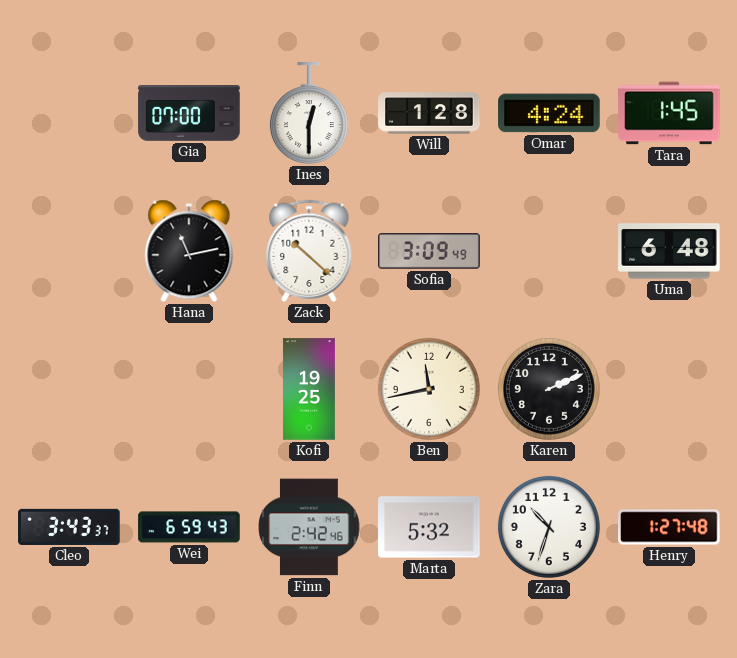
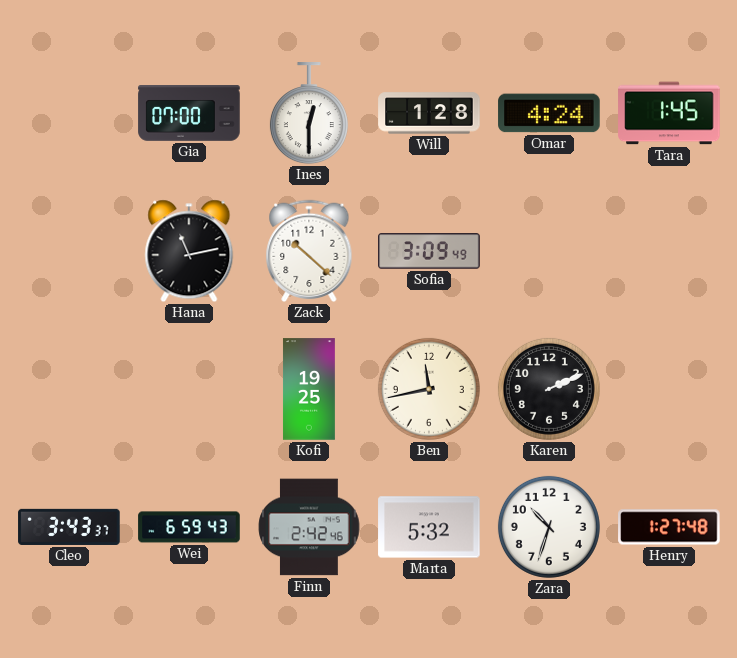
Uma: 6:48 -> none (669, 251)
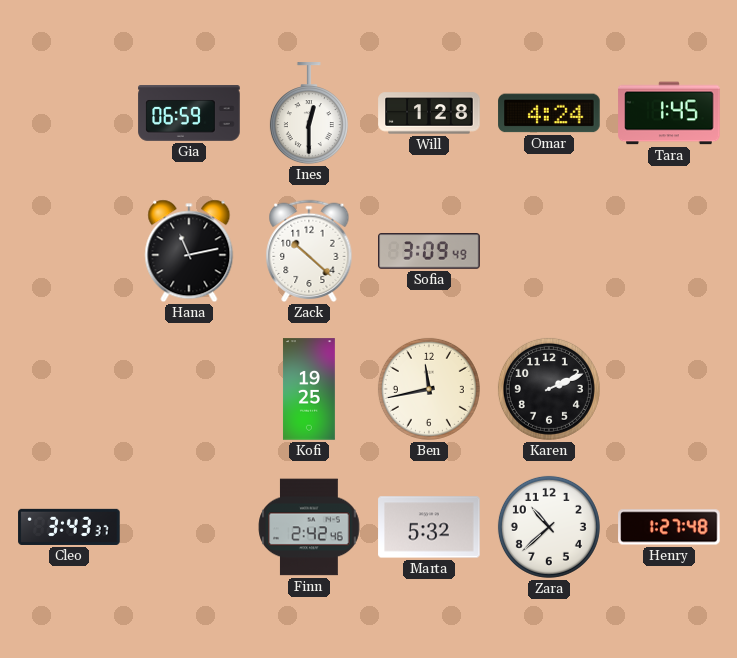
Gia: 07:00 -> 06:59 (189, 113)
Wei: 6:59 -> none (189, 527)
Zara: 10:33 -> 10:38 (549, 527)
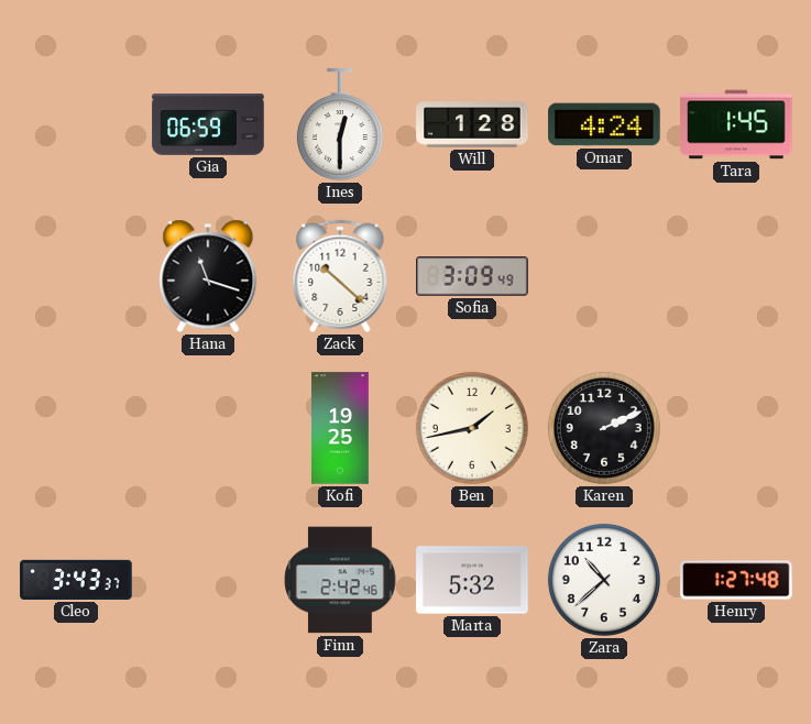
Hana: 11:13 -> 11:18 (208, 276)
Ben: 11:43 -> 1:43 (472, 428)
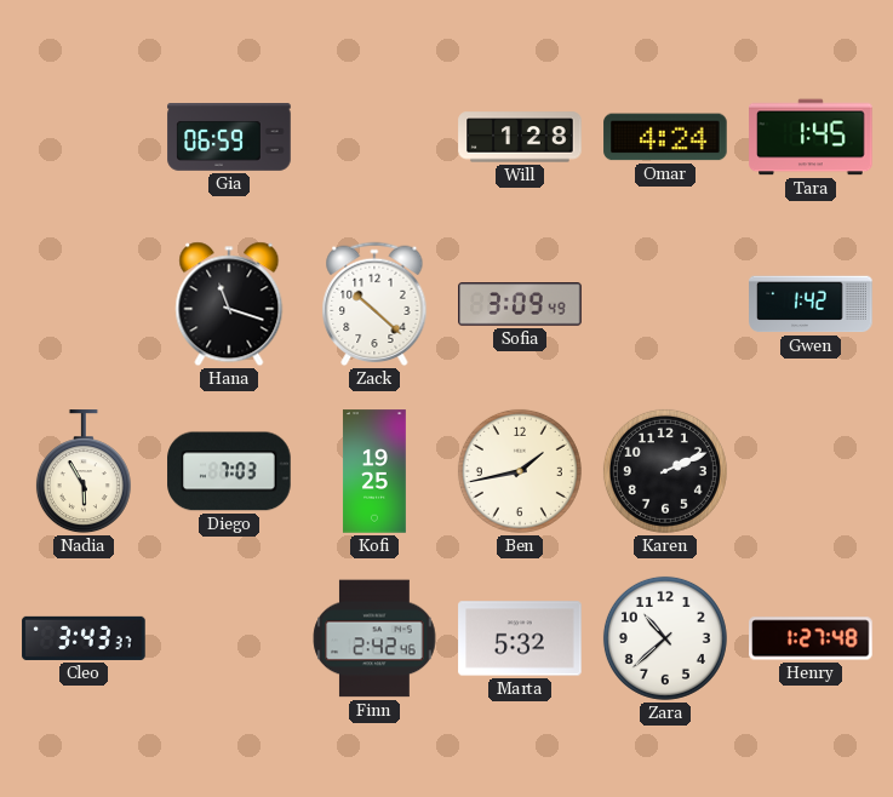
Ines: 12:30 -> none (340, 125)
Gwen: none -> 1:42 (811, 304)
Nadia: none -> 5:55 (84, 472)
Diego: none -> 7:03 (229, 471)
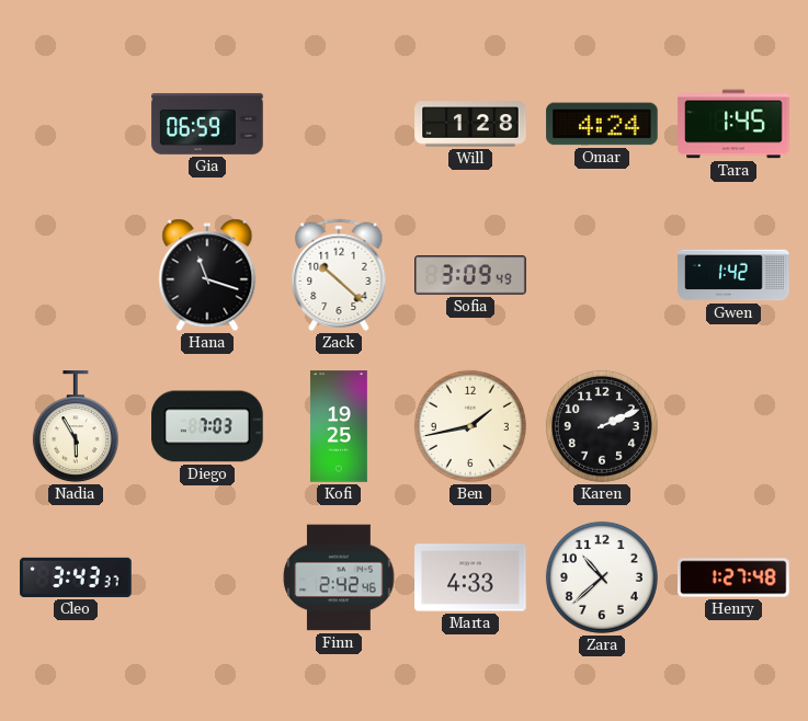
Marta: 5:32 -> 4:33 (470, 577)
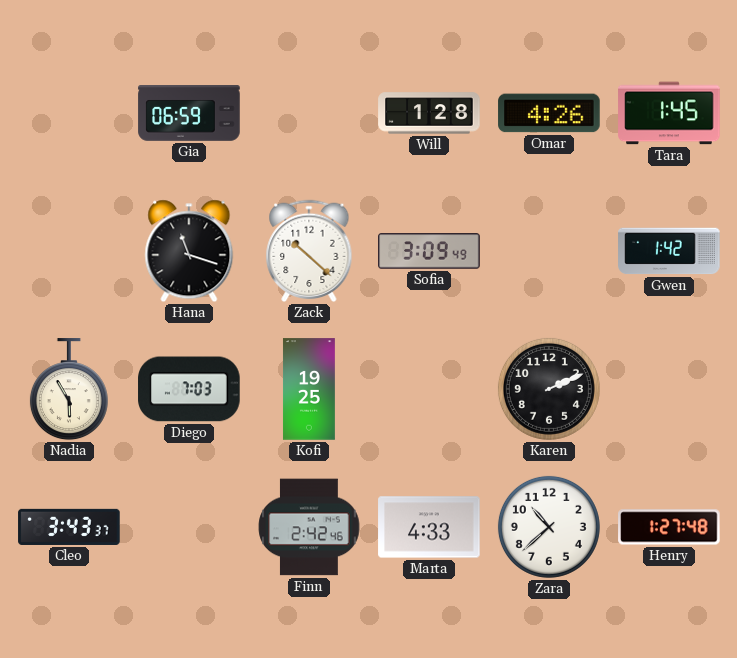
Omar: 4:24 -> 4:26 (549, 113)
Ben: 1:43 -> none (470, 426)
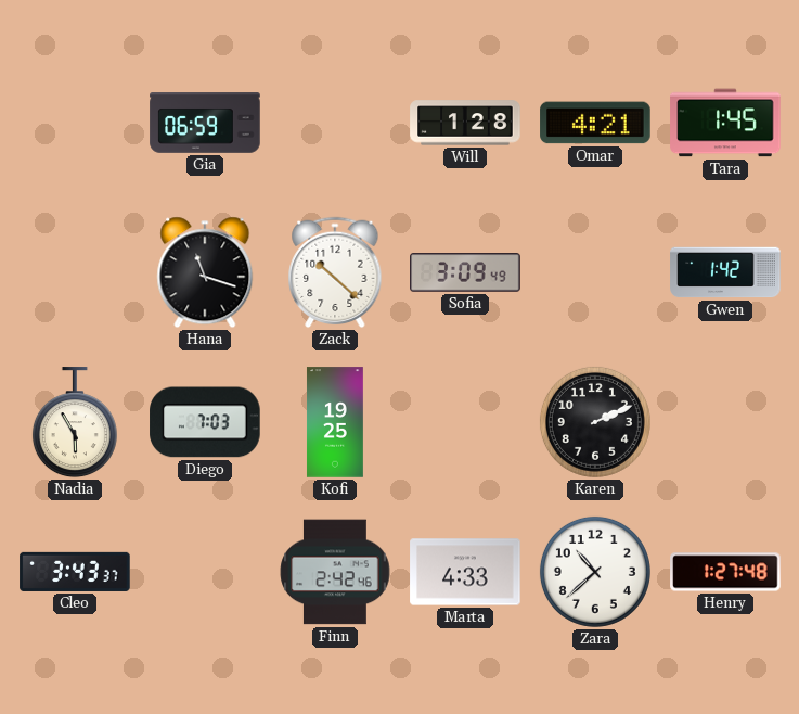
Omar: 4:26 -> 4:21 (595, 123)
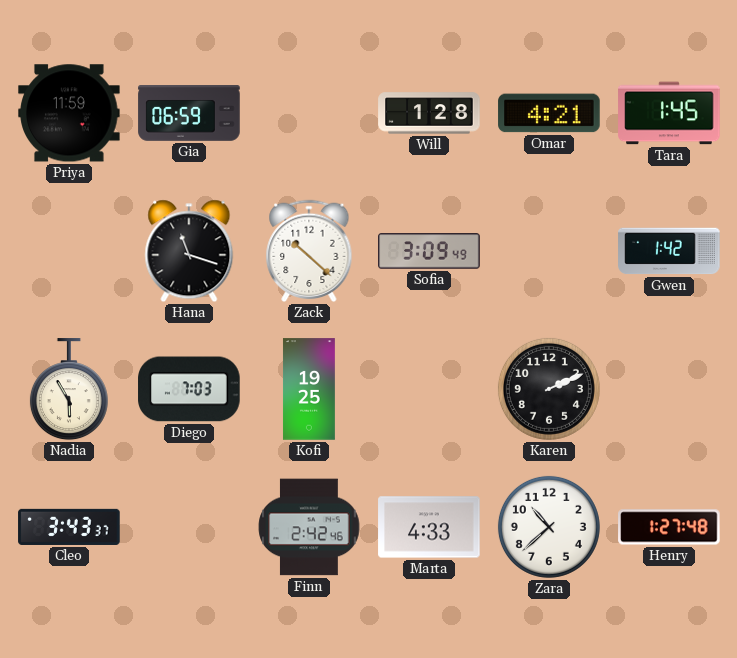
Priya: none -> 11:59 (69, 113)
